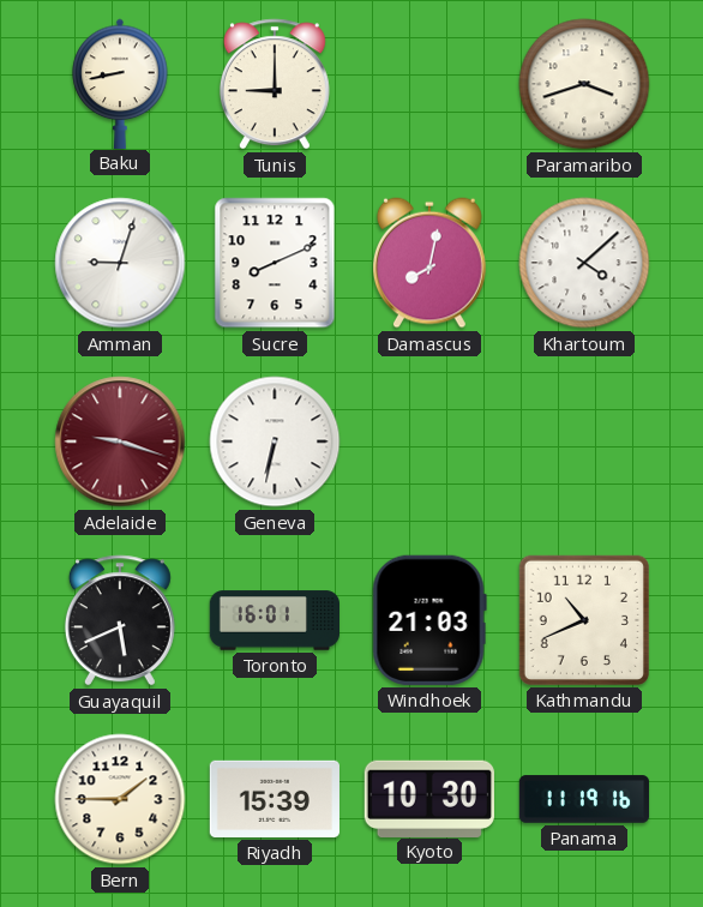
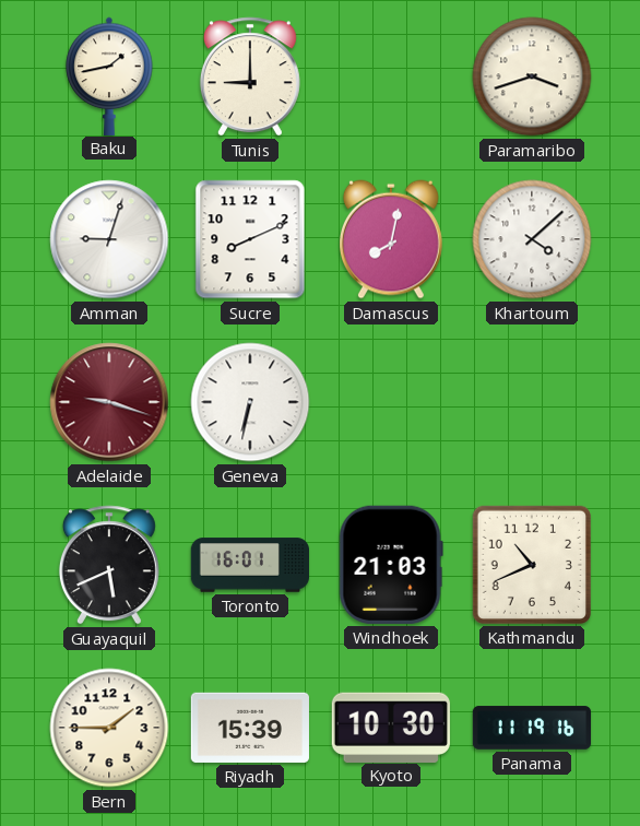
Baku: 8:43 -> 1:43 (109, 75)
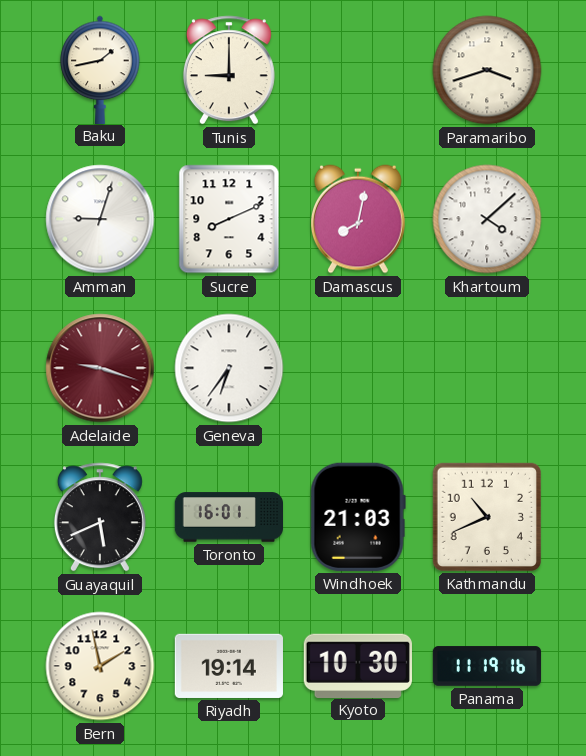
Geneva: 6:32 -> 6:36 (229, 368)
Bern: 1:45 -> 1:58 (100, 666)
Riyadh: 15:39 -> 19:14 (228, 666)
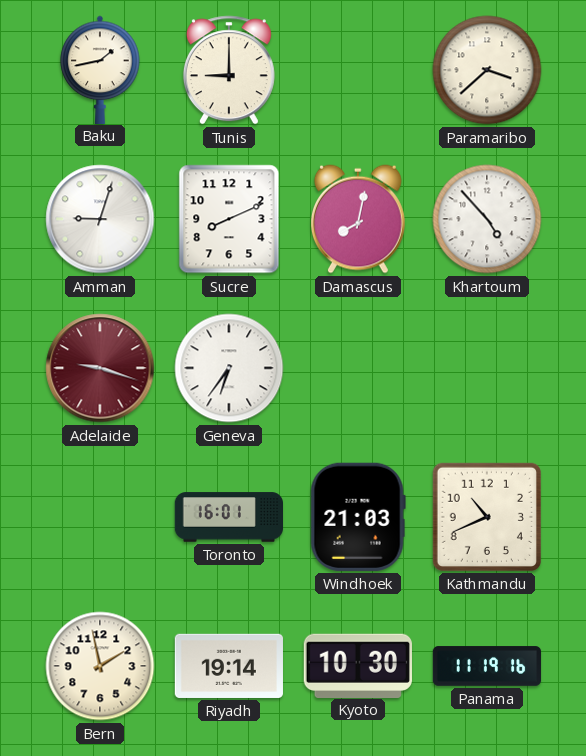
Paramaribo: 3:42 -> 3:38 (487, 70)
Khartoum: 4:08 -> 4:53 (487, 219)
Guayaquil: 5:41 -> none (100, 517)
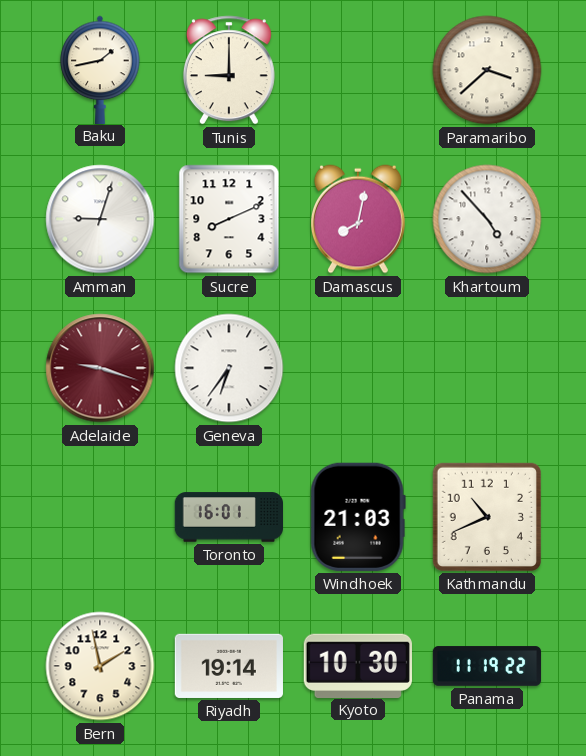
Panama: 11:19:16 -> 11:19:22 (487, 666)
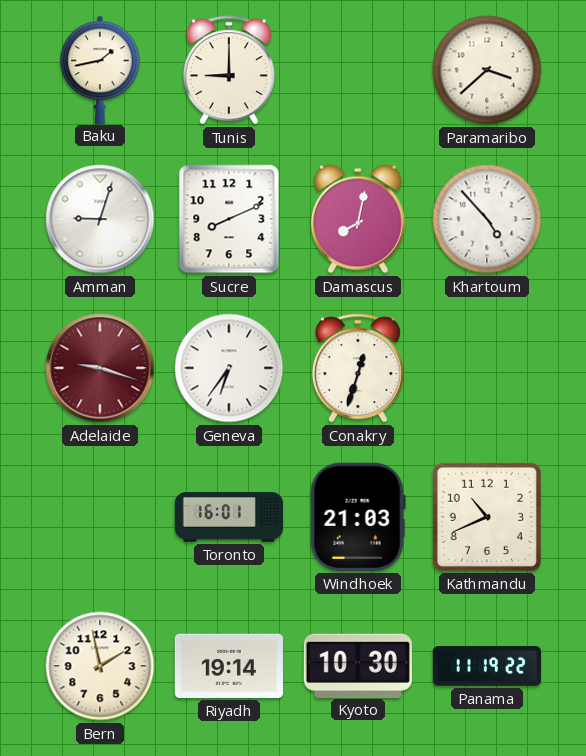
Conakry: none -> 12:33 (358, 368)
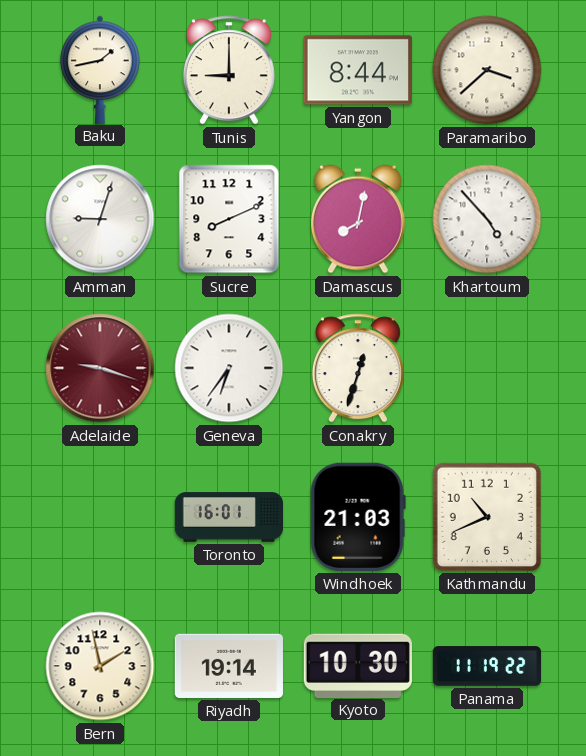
Yangon: none -> 8:44 (358, 70)
